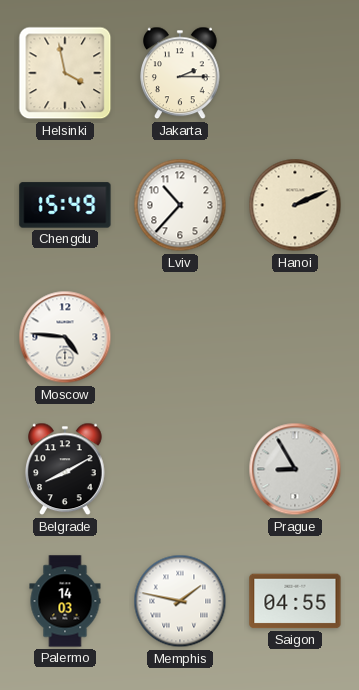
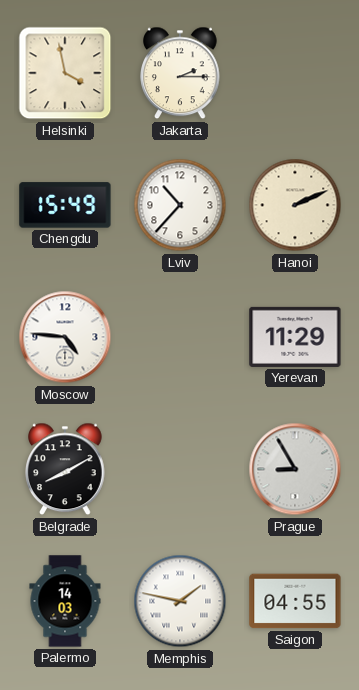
Yerevan: none -> 11:29 (295, 337)
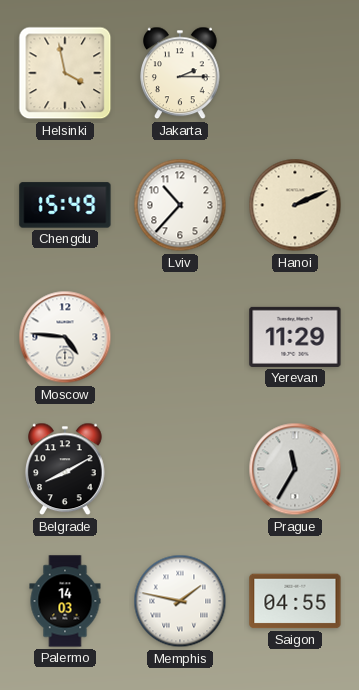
Prague: 8:55 -> 11:35 (295, 469)
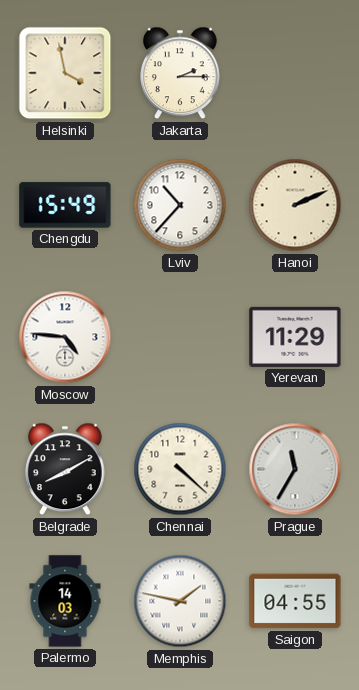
Chennai: none -> 4:22 (180, 469)
